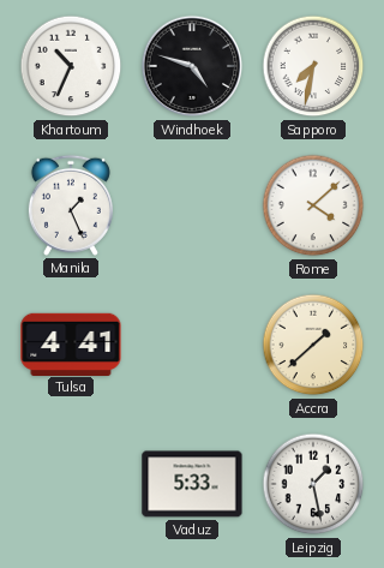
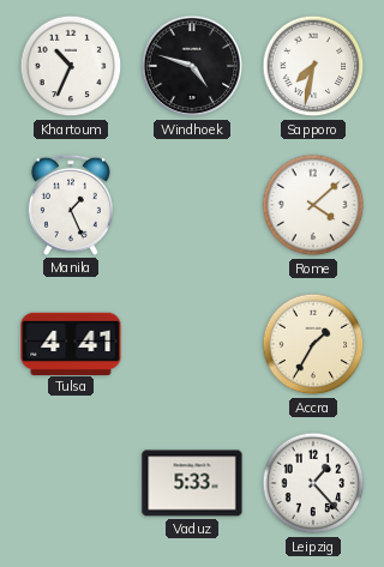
Accra: 1:38 -> 1:35 (313, 344)
Leipzig: 1:28 -> 1:23 (313, 483)
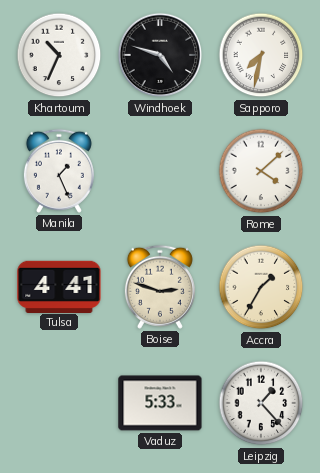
Boise: none -> 2:48 (160, 287)
